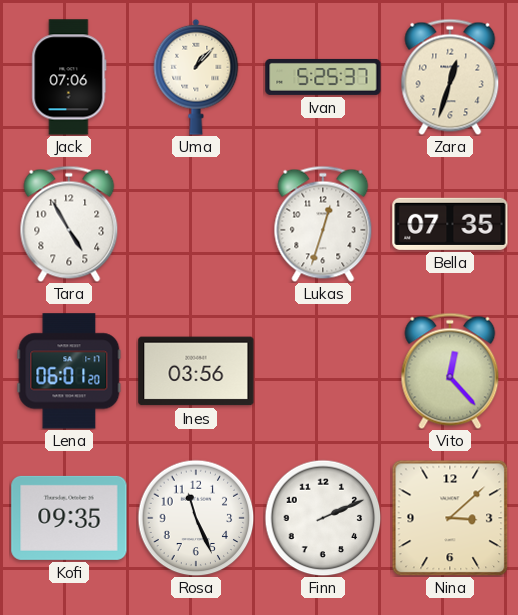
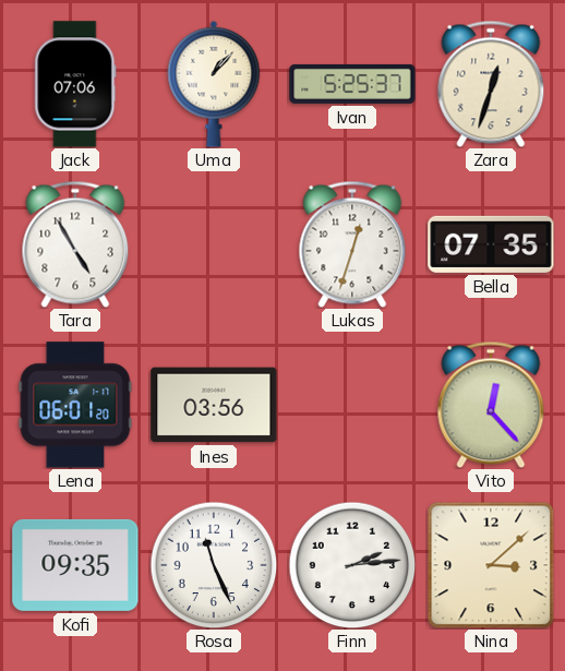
Finn: 2:11 -> 2:14 (352, 565)
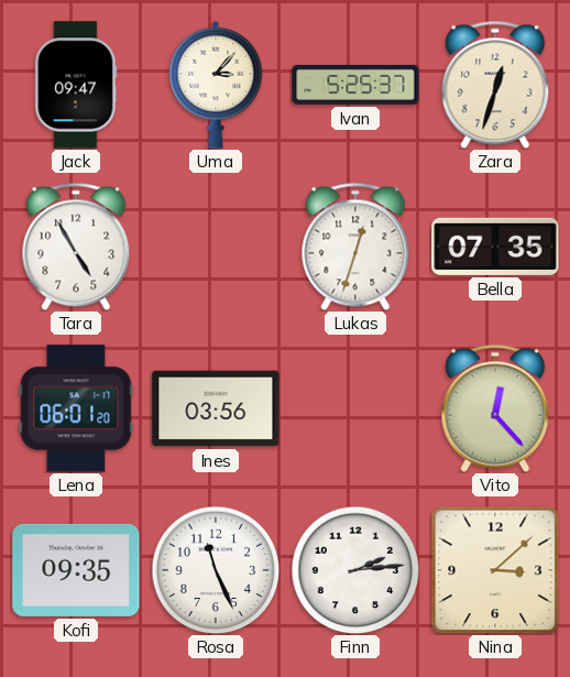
Jack: 07:06 -> 09:47 (76, 85)
Uma: 1:07 -> 3:07 (216, 85)
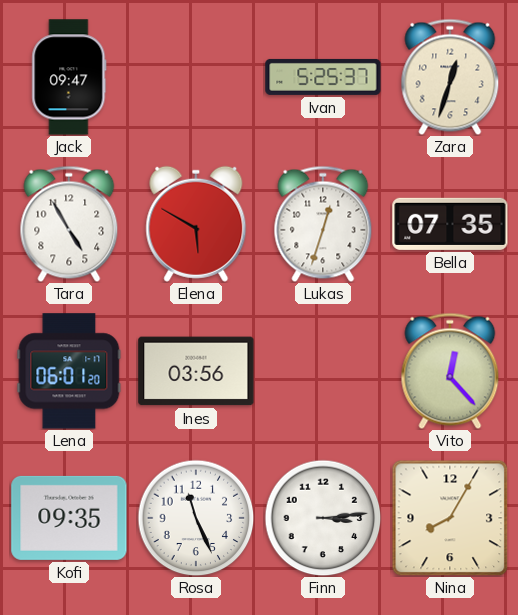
Uma: 3:07 -> none (216, 85)
Elena: none -> 5:50 (196, 224)
Finn: 2:14 -> 3:14 (323, 518)
Nina: 3:08 -> 8:05 (450, 518)
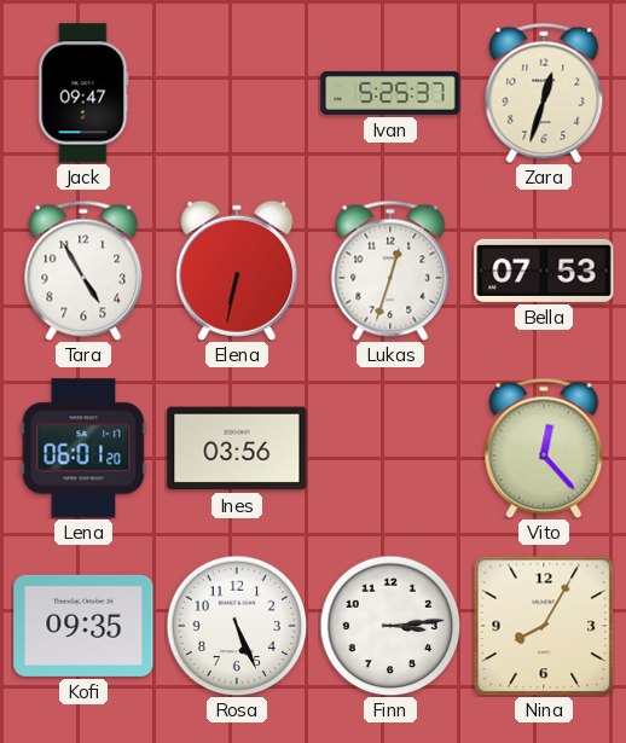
Elena: 5:50 -> 6:32 (237, 271)
Bella: 07:35 -> 07:53 (544, 271)
Rosa: 11:26 -> 5:26 (237, 626)
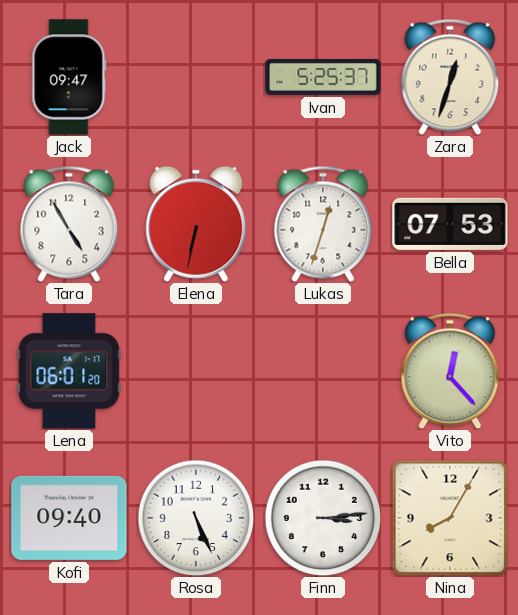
Ines: 03:56 -> none (237, 448)
Kofi: 09:35 -> 09:40 (69, 518)
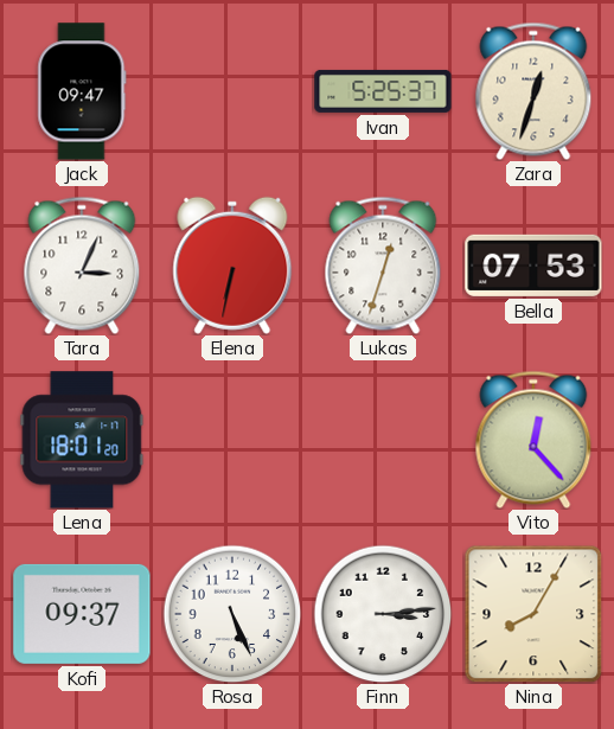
Tara: 4:55 -> 3:04 (82, 266)
Lena: 06:01 -> 18:01 (82, 440)
Kofi: 09:40 -> 09:37 (82, 614)
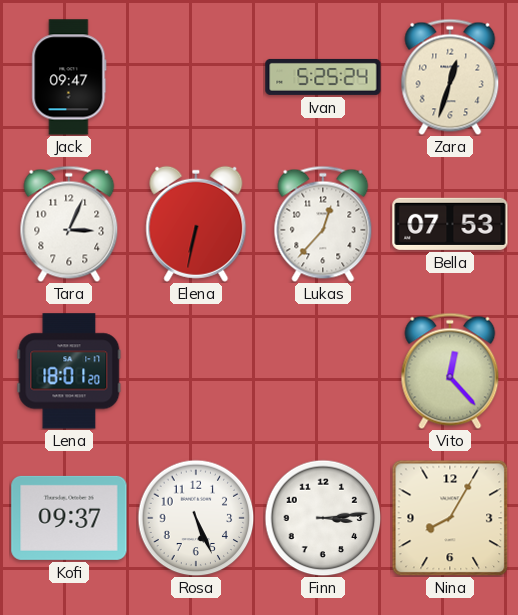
Ivan: 5:25:37 -> 5:25:24 (323, 77)
Lukas: 12:33 -> 12:37 (323, 224)
